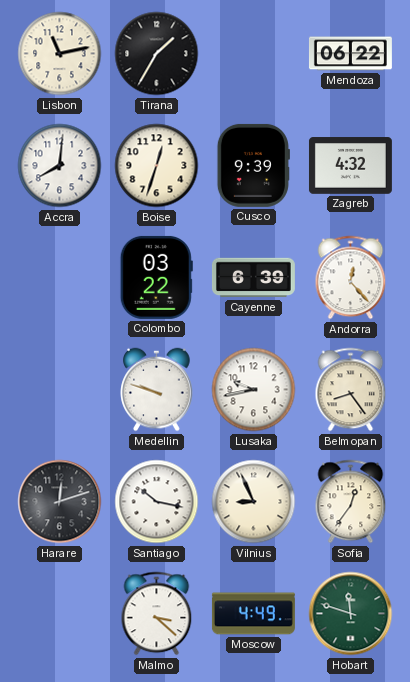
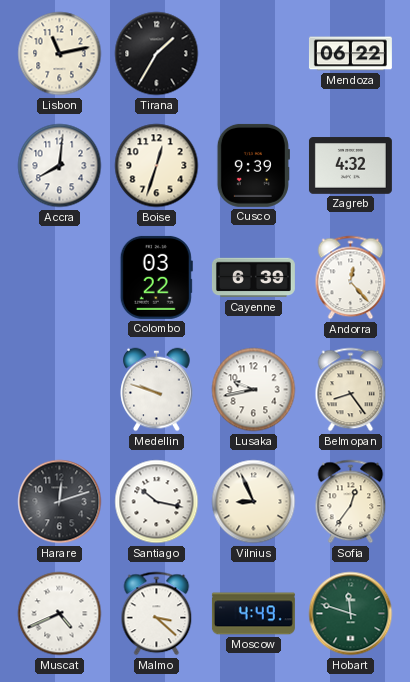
Muscat: none -> 4:41 (60, 614)
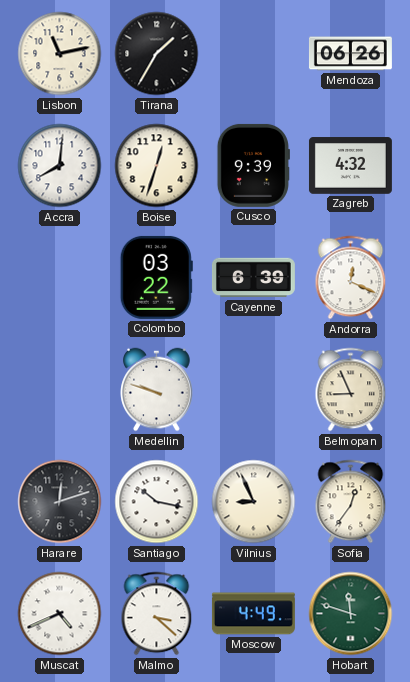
Mendoza: 06:22 -> 06:26 (350, 54)
Andorra: 12:23 -> 12:19 (351, 278)
Lusaka: 9:43 -> none (254, 390)
Belmopan: 8:24 -> 8:56 (351, 390)
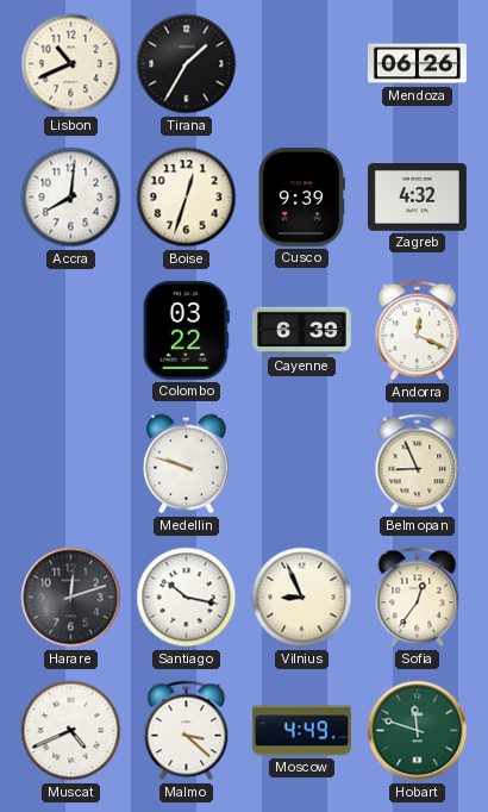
Lisbon: 11:13 -> 10:41 (71, 64)
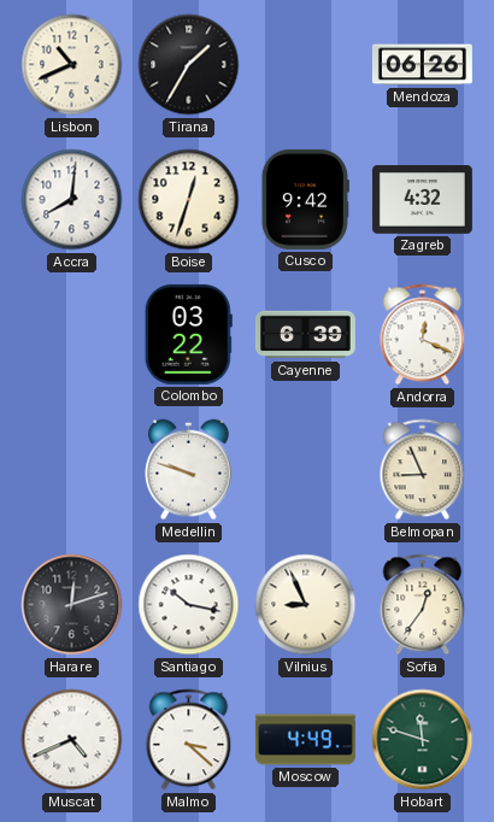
Cusco: 9:39 -> 9:42 (305, 199)
